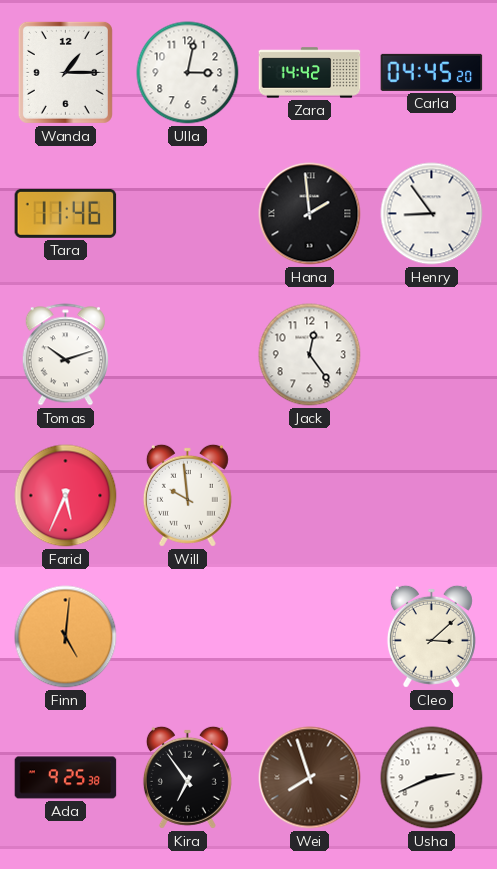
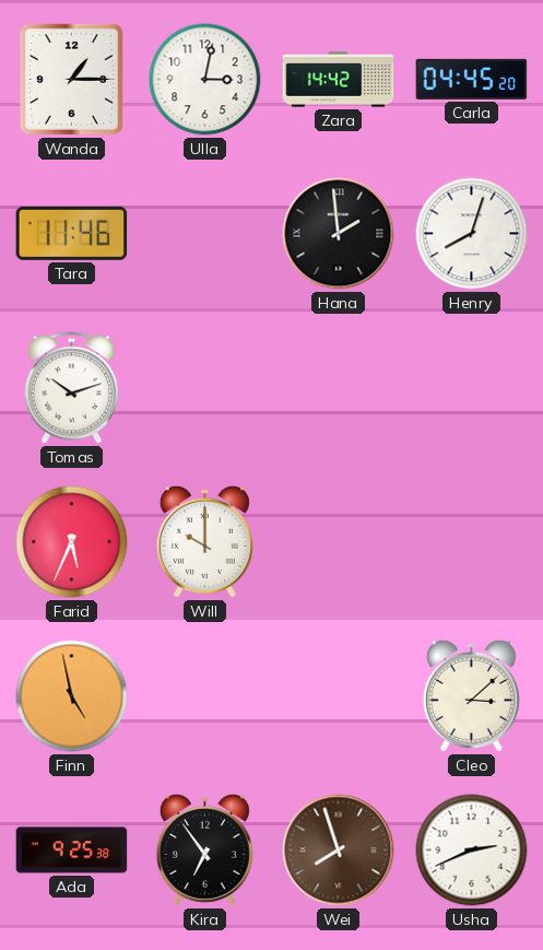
Henry: 8:54 -> 8:03 (472, 234)
Jack: 12:24 -> none (310, 355)
Will: 9:59 -> 10:00 (204, 541)
Finn: 5:01 -> 4:58 (72, 696)
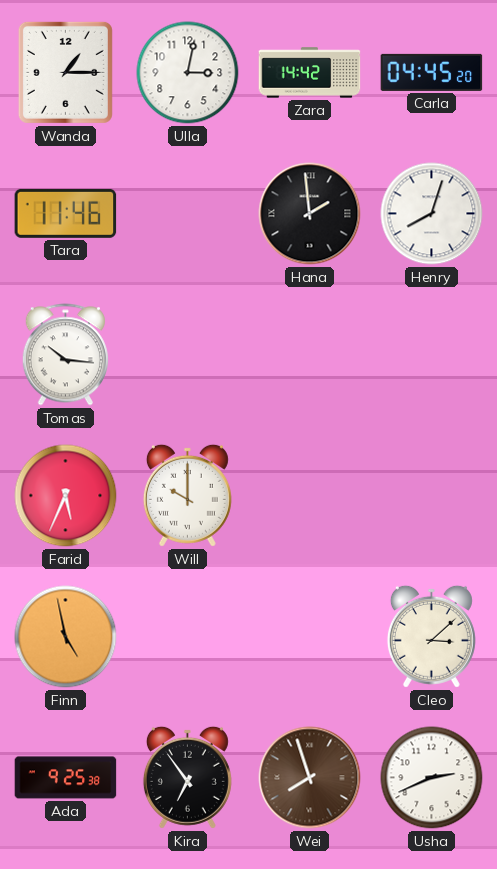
Tomas: 10:12 -> 10:16 (65, 355)
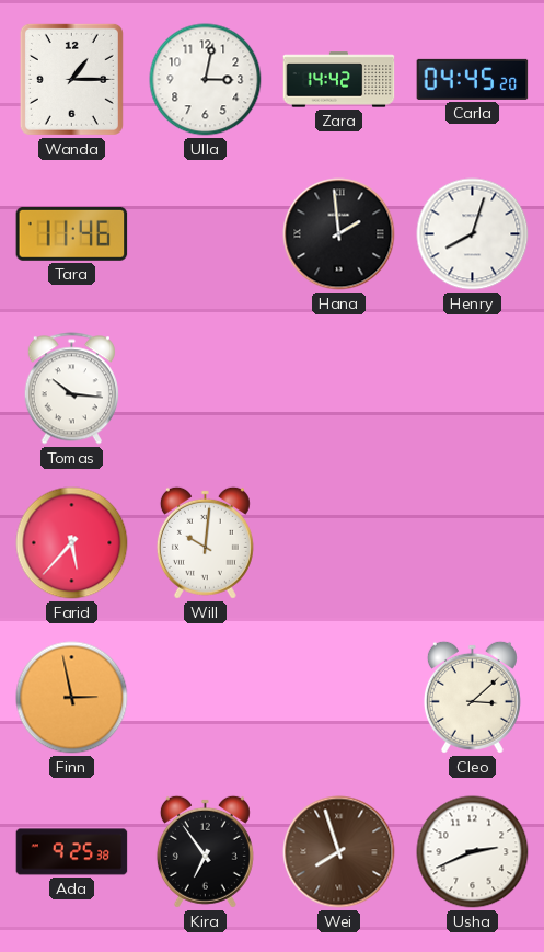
Farid: 5:34 -> 5:37 (72, 543)
Will: 10:00 -> 10:01 (205, 542)
Finn: 4:58 -> 2:58 (72, 698)
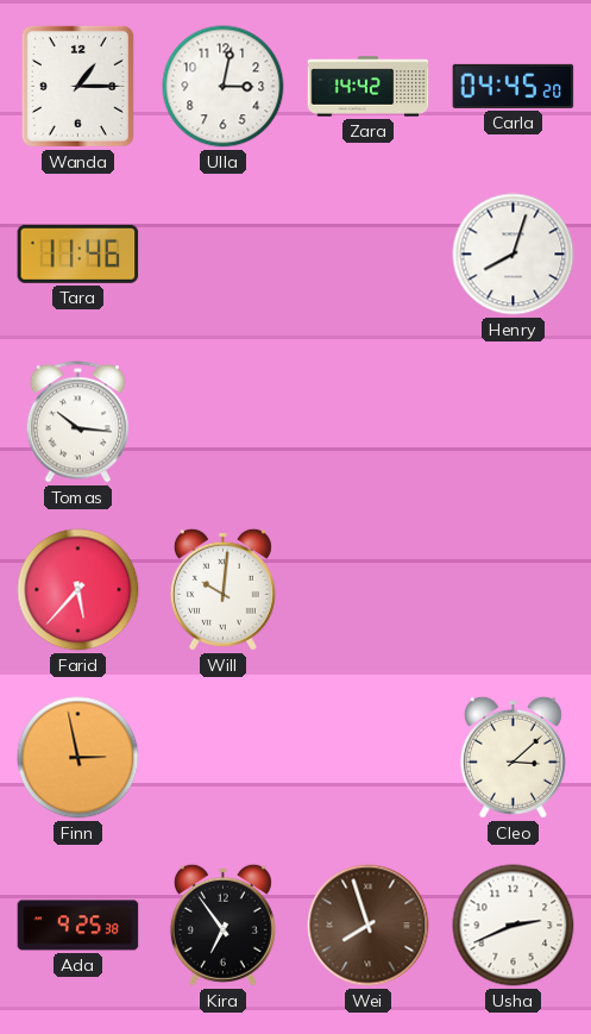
Hana: 1:59 -> none (339, 234)
